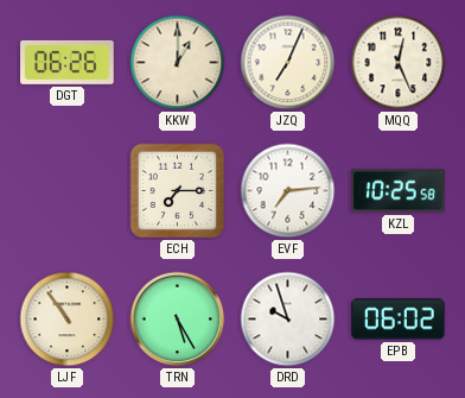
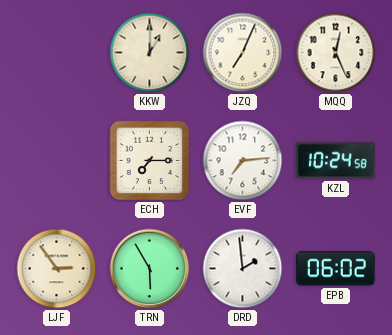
DGT: 06:26 -> none (68, 62)
KZL: 10:25 -> 10:24 (336, 161)
LJF: 10:54 -> 2:54 (57, 269)
TRN: 5:25 -> 5:55 (150, 269)
DRD: 9:57 -> 1:59 (243, 269)
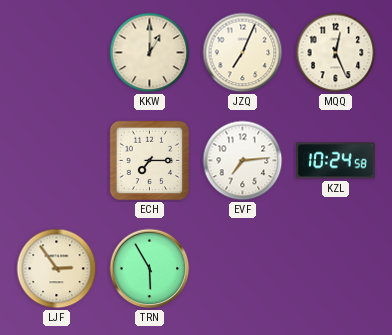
DRD: 1:59 -> none (243, 269)
EPB: 06:02 -> none (336, 269)
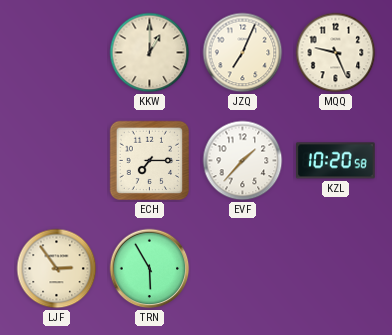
MQQ: 12:26 -> 9:26 (336, 53)
EVF: 7:14 -> 1:37 (243, 161)
KZL: 10:24 -> 10:20 (336, 161)
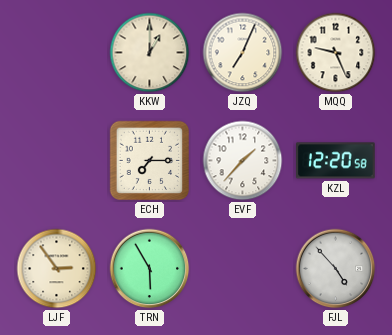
KZL: 10:20 -> 12:20 (336, 161)
FJL: none -> 4:53 (336, 269)
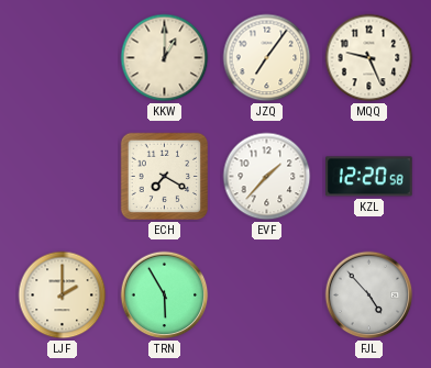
JZQ: 7:04 -> 7:06 (267, 58)
ECH: 7:15 -> 7:20 (165, 177)
LJF: 2:54 -> 2:00 (63, 295)
